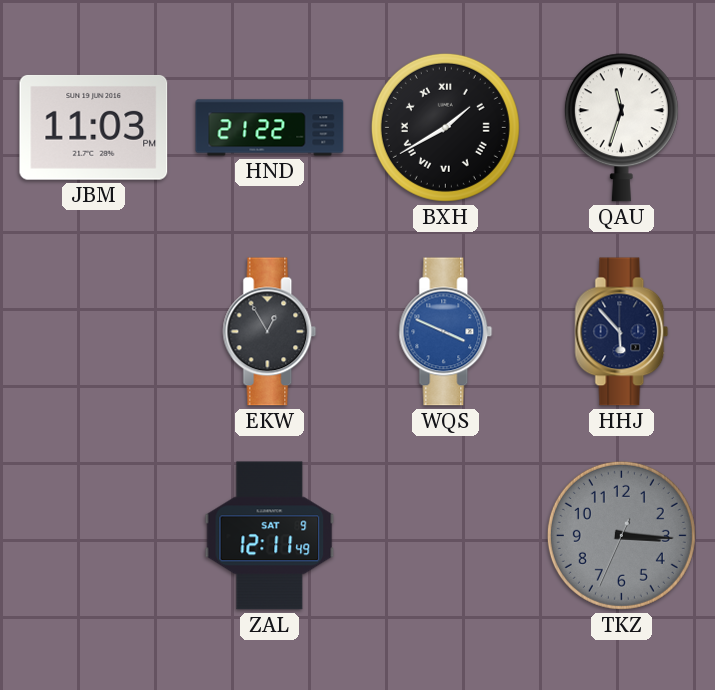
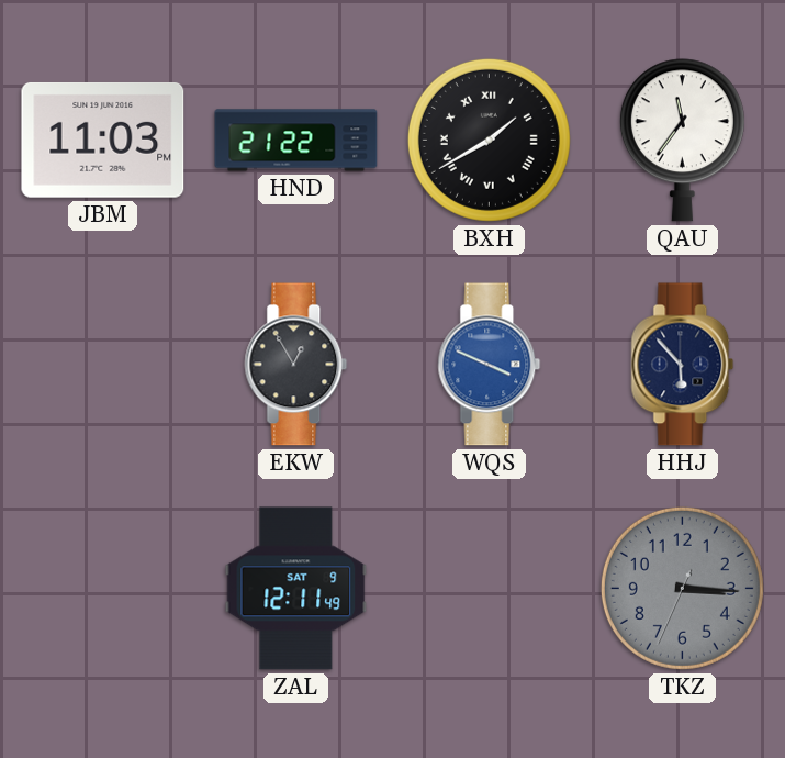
QAU: 11:33 -> 11:36 (682, 141)
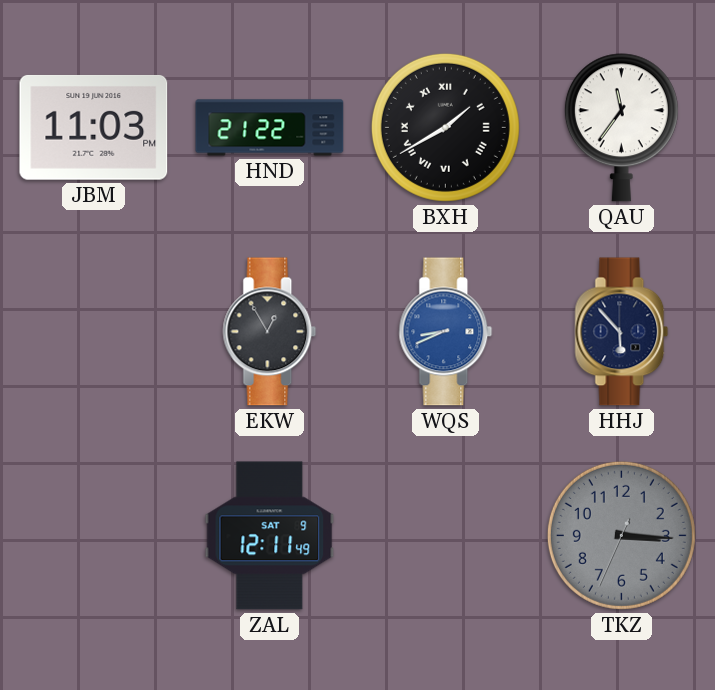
WQS: 3:49 -> 8:41 (446, 332)
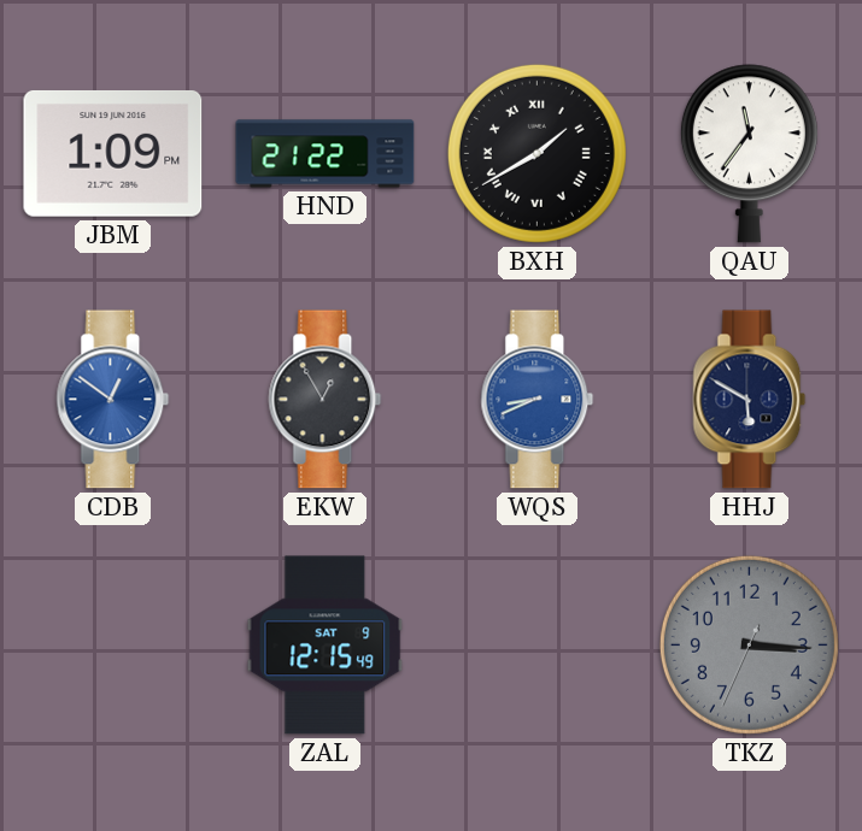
JBM: 11:03 -> 1:09 (113, 153)
CDB: none -> 12:51 (113, 400)
HHJ: 5:53 -> 5:50 (750, 400)
ZAL: 12:11 -> 12:15 (326, 646)
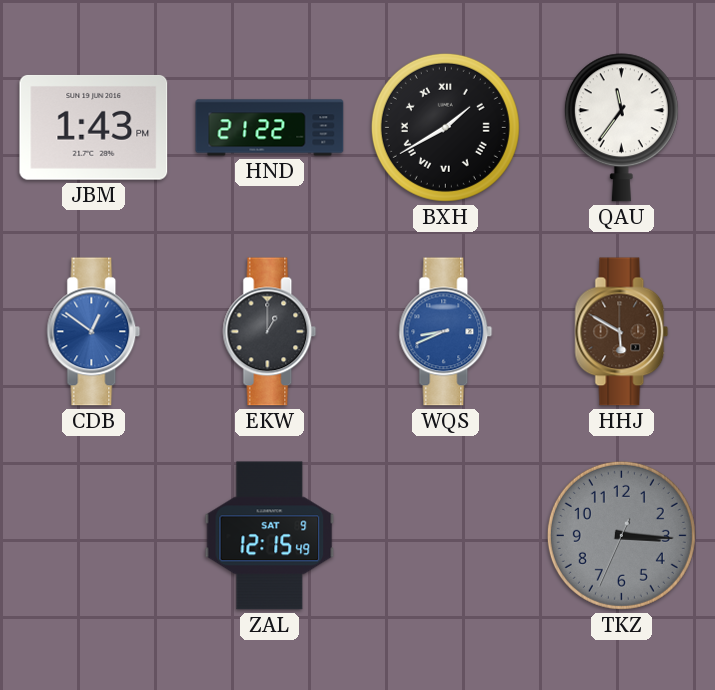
JBM: 1:09 -> 1:43 (94, 127)
EKW: 12:55 -> 1:00 (270, 332)
HHJ dial: navy -> brown (622, 332)
